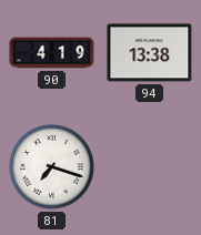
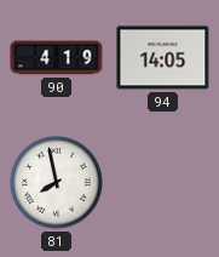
94: 13:38 -> 14:05 (163, 58)
81: 7:18 -> 7:58 (57, 183)
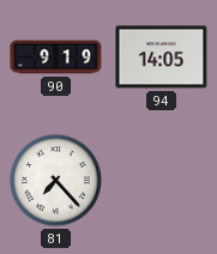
90: 4:19 -> 9:19 (56, 58)
81: 7:58 -> 7:23 (56, 181)
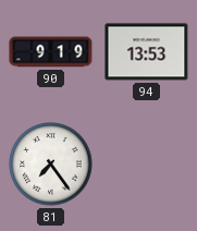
94: 14:05 -> 13:53 (147, 52)
81: 7:23 -> 7:24 (51, 165)
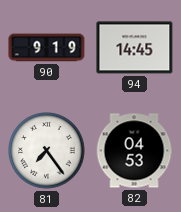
94: 13:53 -> 14:45 (135, 48)
82: none -> 04:53 (134, 151)
